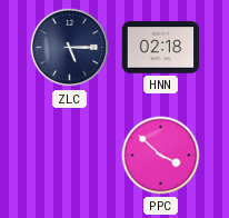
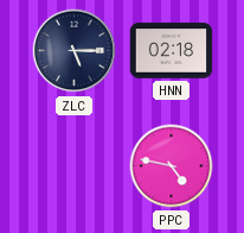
PPC: 3:52 -> 4:47 (172, 166)
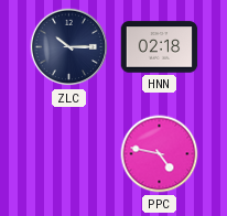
ZLC: 5:15 -> 10:15 (69, 47)
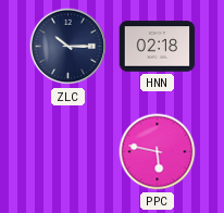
PPC: 4:47 -> 5:47 (158, 152)
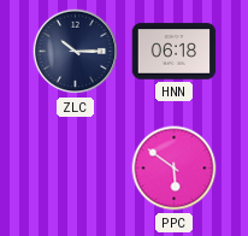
HNN: 02:18 -> 06:18 (175, 52)
PPC: 5:47 -> 5:51 (175, 169)
